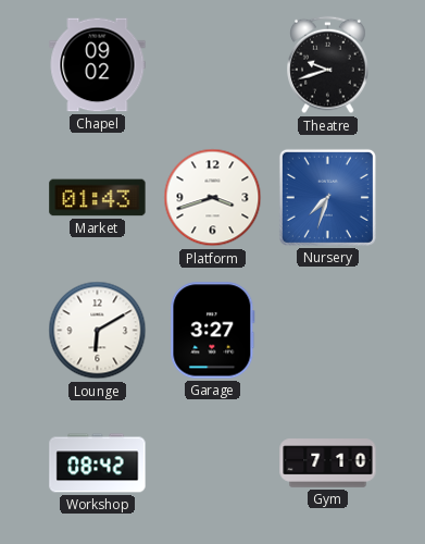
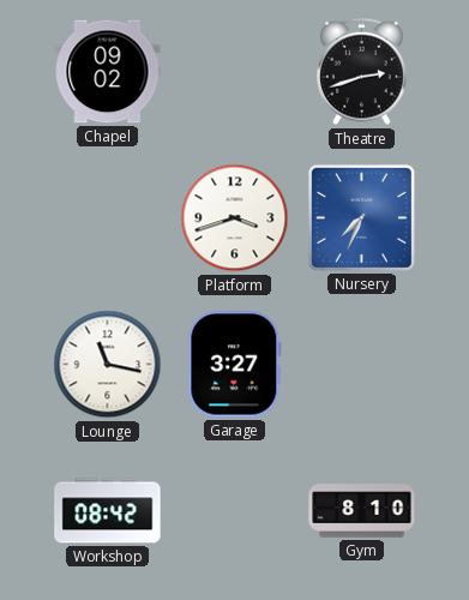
Theatre: 9:42 -> 2:42 (362, 72)
Market: 01:43 -> none (98, 198)
Nursery: 7:33 -> 7:34 (361, 217)
Lounge: 6:10 -> 11:17 (108, 365)
Gym: 7:10 -> 8:10 (362, 511)
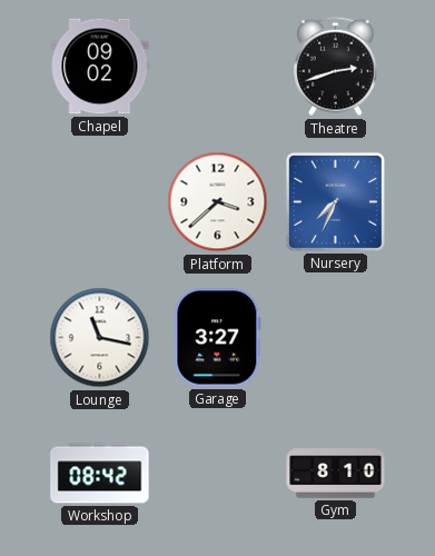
Platform: 3:42 -> 3:38 (218, 202)
